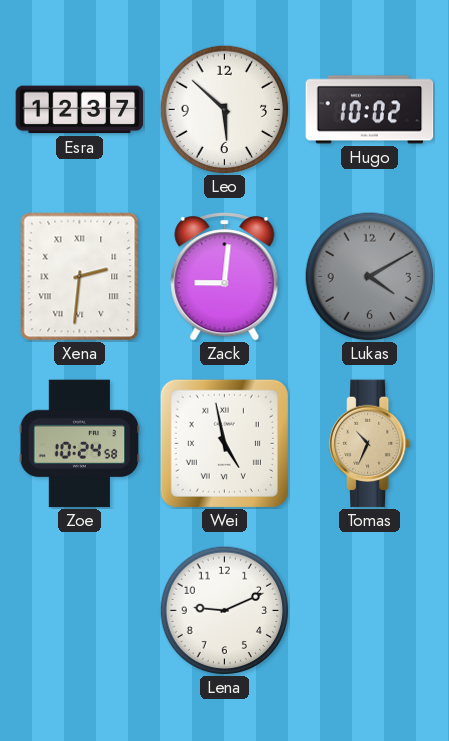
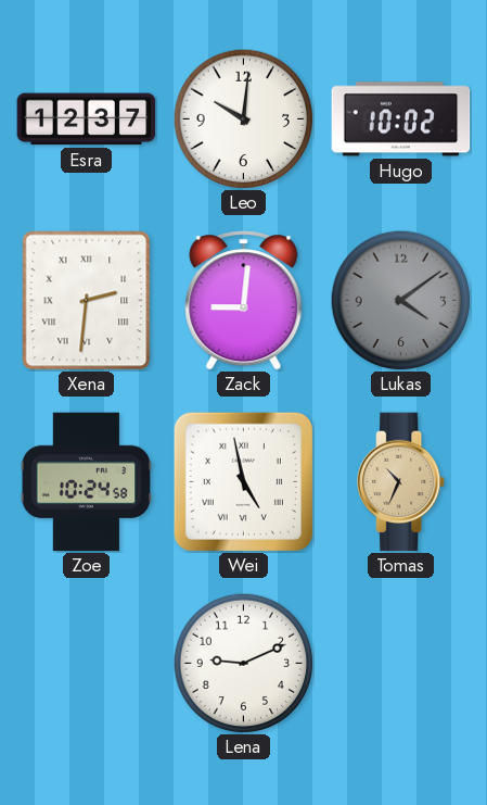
Leo: 5:52 -> 10:01 (243, 118)
Lukas: 4:10 -> 4:09 (400, 300)
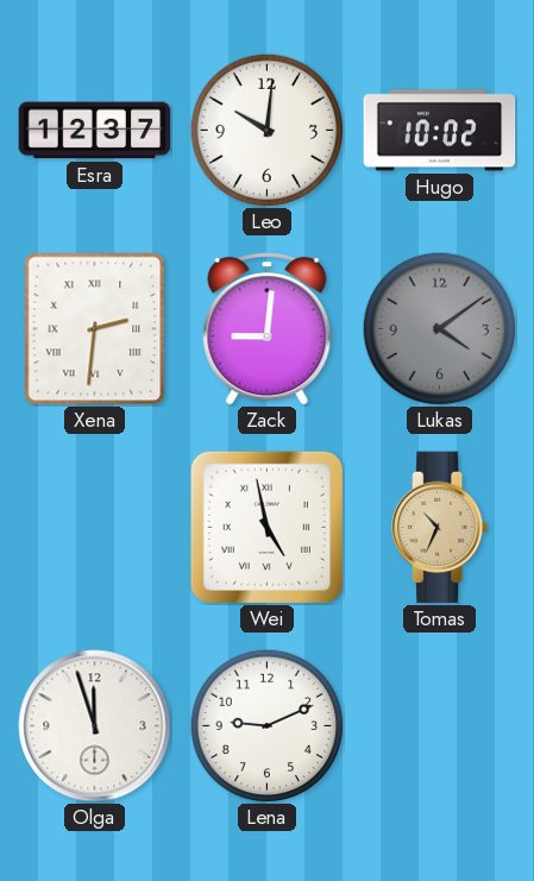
Zoe: 10:24 -> none (87, 482)
Olga: none -> 11:57 (95, 726)
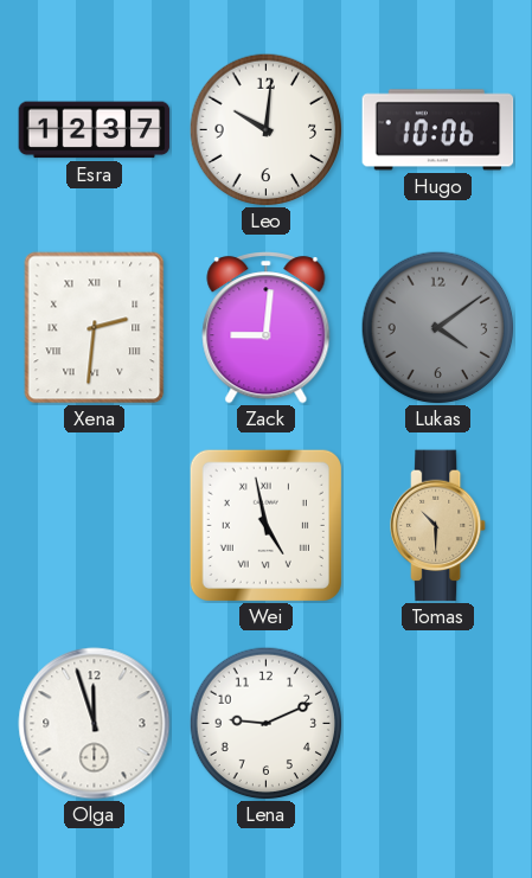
Hugo: 10:02 -> 10:06 (438, 130)
Tomas: 10:34 -> 10:30 (440, 526)
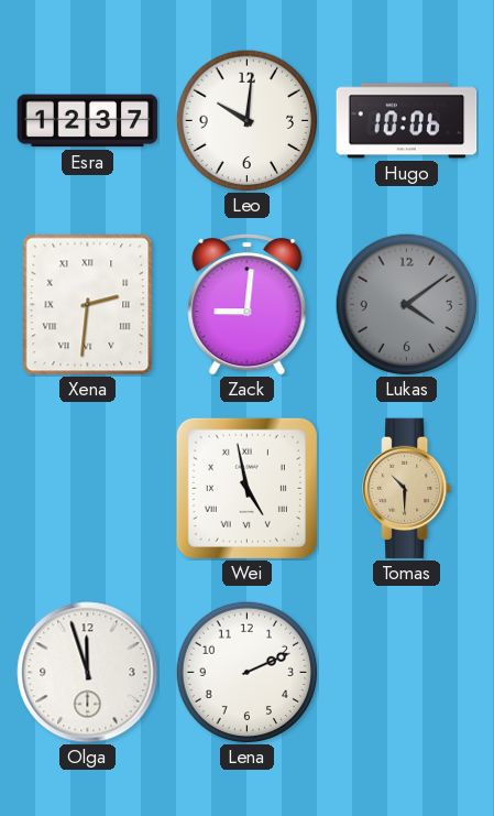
Lena: 9:11 -> 2:11 (246, 672)
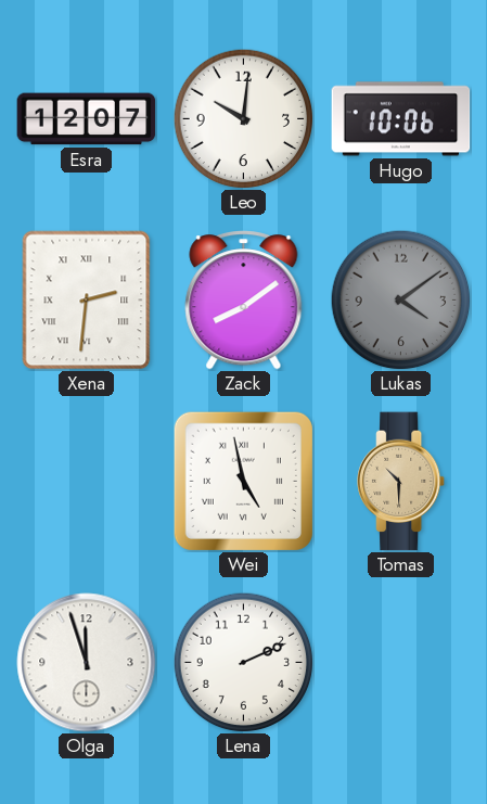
Esra: 12:37 -> 12:07 (87, 119)
Zack: 9:01 -> 8:09 (244, 301)
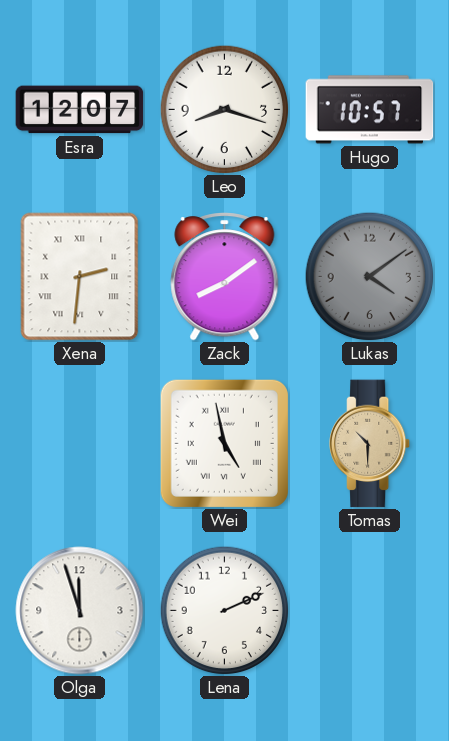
Leo: 10:01 -> 8:18 (224, 109)
Hugo: 10:06 -> 10:57 (370, 110)
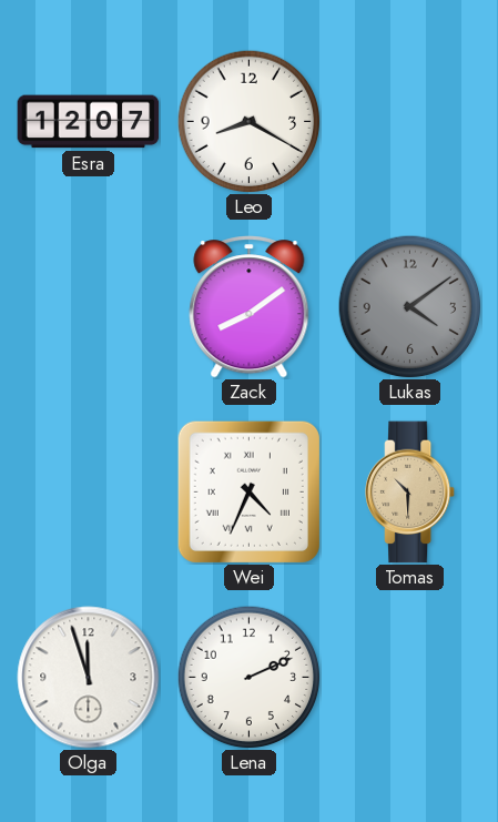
Leo: 8:18 -> 8:20 (248, 121)
Hugo: 10:57 -> none (370, 110)
Xena: 2:31 -> none (80, 277)
Wei: 4:58 -> 4:34 (248, 491)
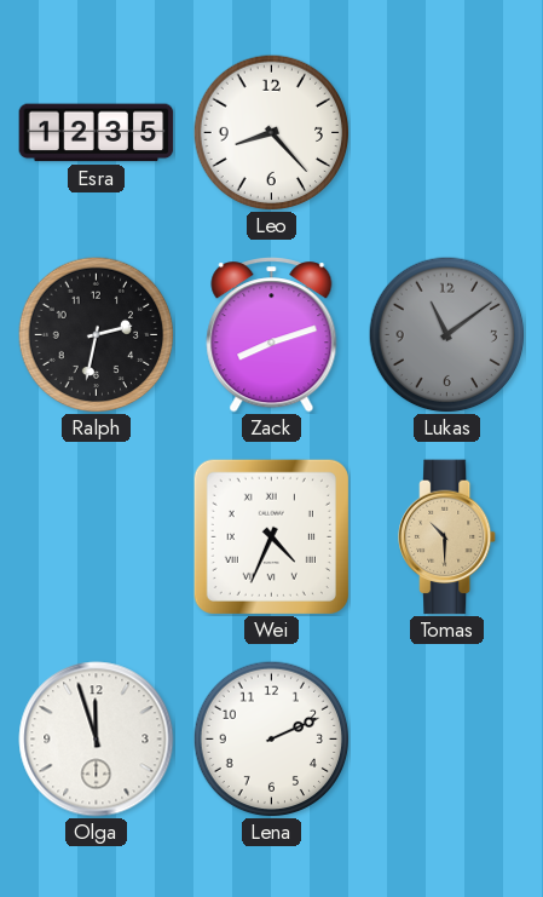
Esra: 12:07 -> 12:35 (97, 133)
Leo: 8:20 -> 8:23 (271, 132)
Ralph: none -> 2:32 (96, 334)
Zack: 8:09 -> 8:12 (272, 335)
Lukas: 4:09 -> 11:09 (446, 334)
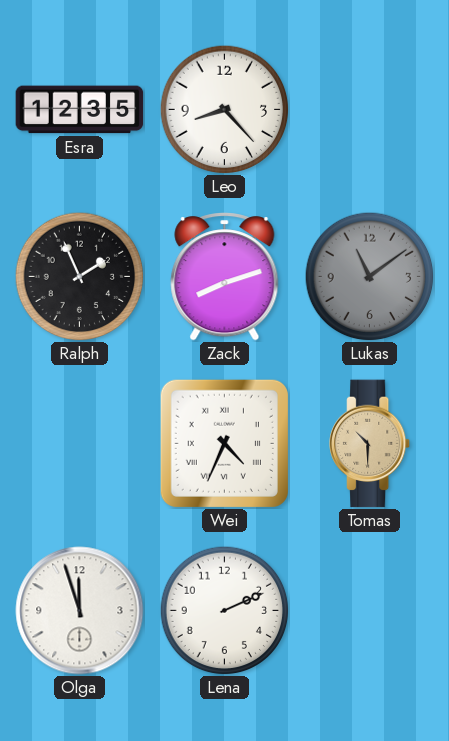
Ralph: 2:32 -> 1:56 (79, 276)
